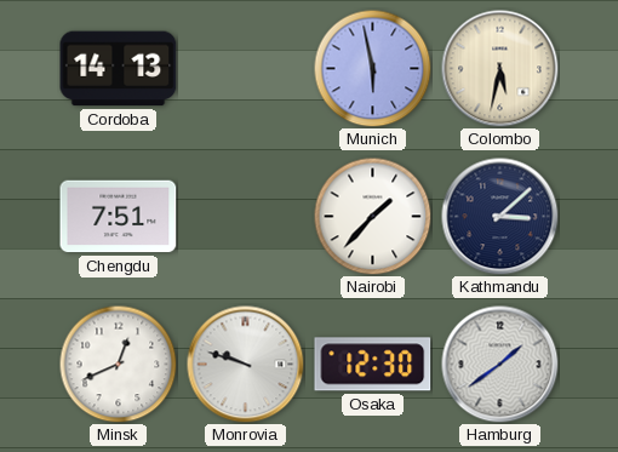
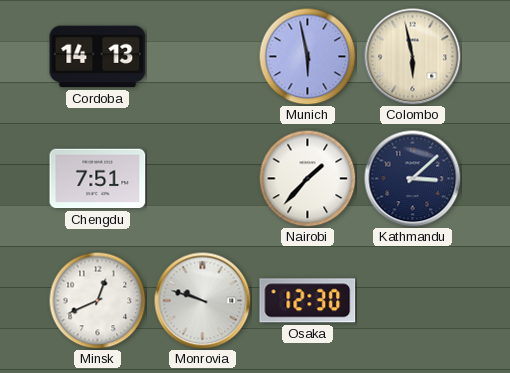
Colombo: 5:32 -> 5:58 (413, 57)
Hamburg: 1:39 -> none (500, 365)
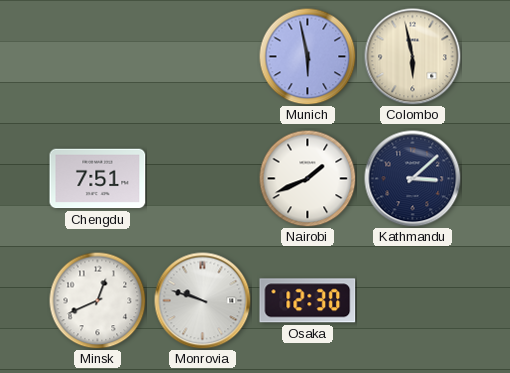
Cordoba: 14:13 -> none (98, 57)
Nairobi: 1:37 -> 1:41 (307, 178)
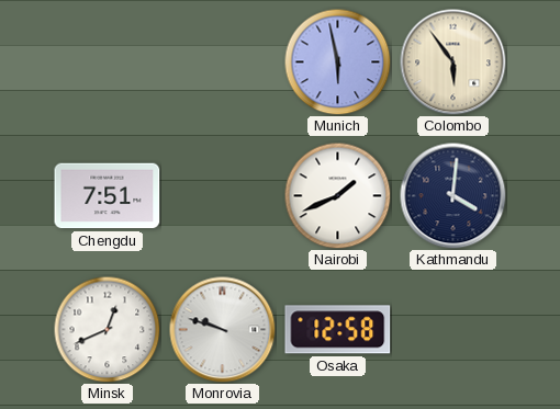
Colombo: 5:58 -> 5:54 (453, 63)
Kathmandu: 3:08 -> 4:01 (453, 196)
Osaka: 12:30 -> 12:58 (338, 330)
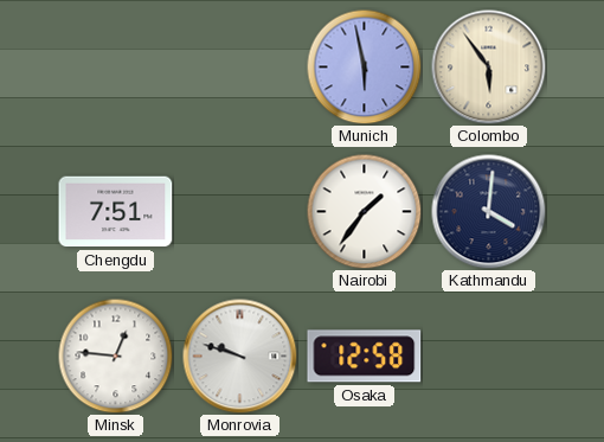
Nairobi: 1:41 -> 1:36 (364, 211)
Minsk: 12:41 -> 12:46 (115, 355)
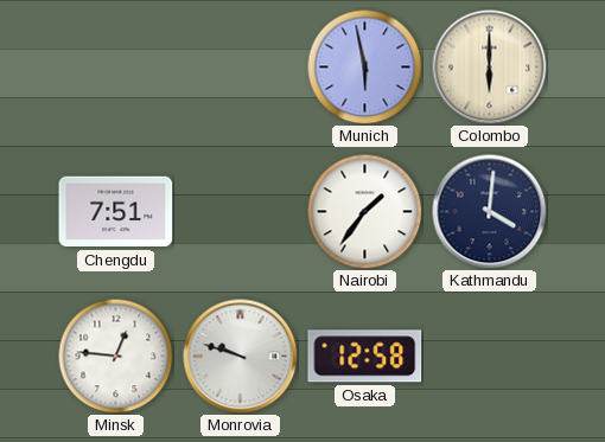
Colombo: 5:54 -> 6:00 (490, 68)
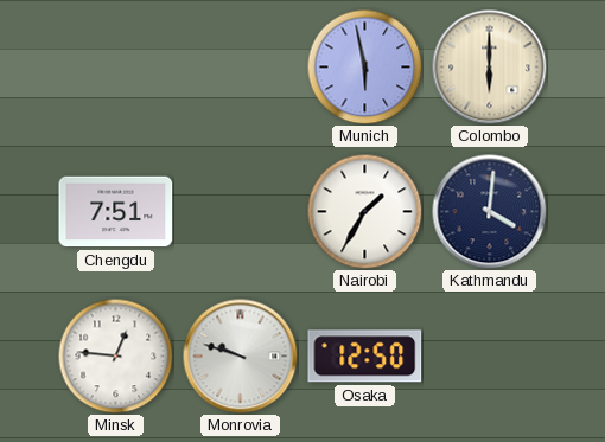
Nairobi: 1:36 -> 1:35 (364, 211)
Osaka: 12:58 -> 12:50 (365, 357)
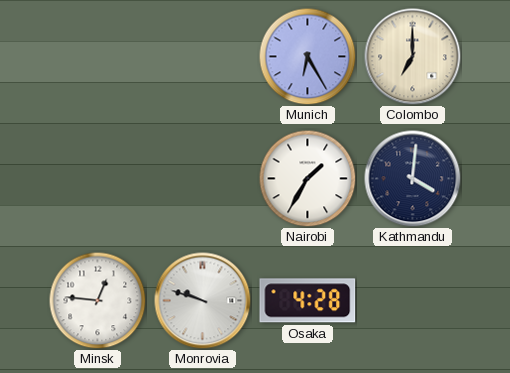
Munich: 5:58 -> 6:25 (307, 56)
Colombo: 6:00 -> 7:00 (413, 57)
Chengdu: 7:51 -> none (116, 212)
Osaka: 12:50 -> 4:28 (308, 301)
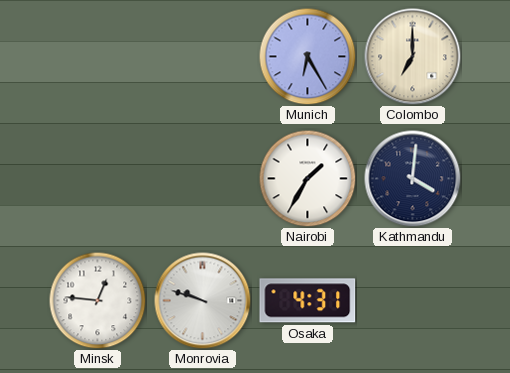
Osaka: 4:28 -> 4:31 (308, 301)
